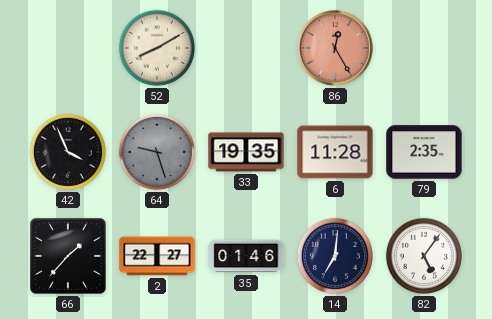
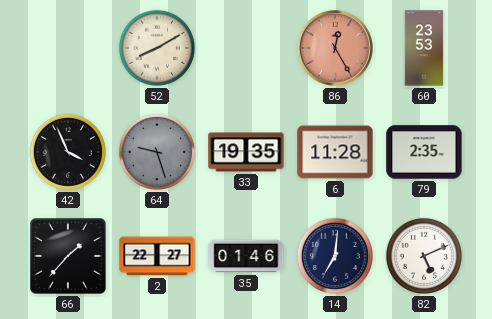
60: none -> 23:53 (424, 48)
82: 5:06 -> 5:11 (424, 256)
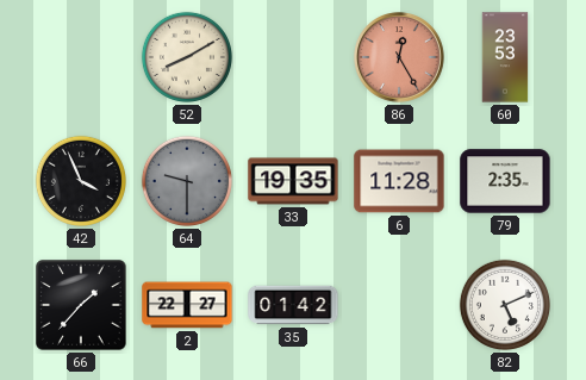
64: 9:27 -> 9:30 (187, 181)
35: 01:46 -> 01:42 (293, 305)
14: 7:01 -> none (335, 256)
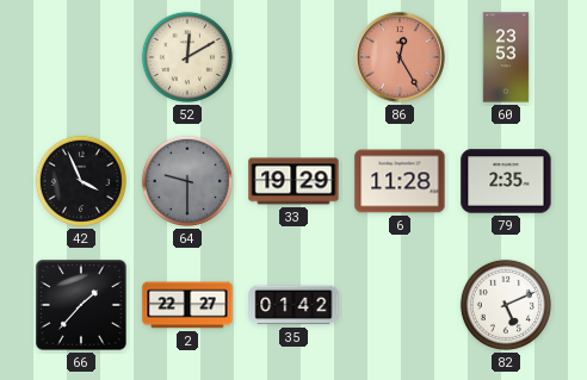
52: 8:10 -> 12:10 (187, 57)
33: 19:35 -> 19:29 (293, 181)
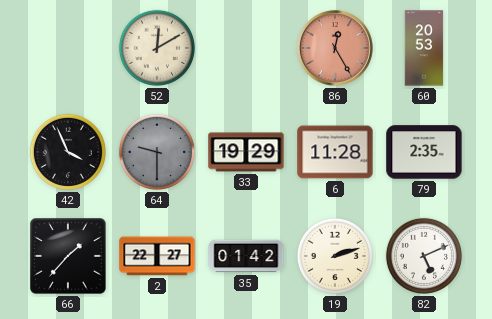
60: 23:53 -> 20:53 (424, 48)
19: none -> 2:12 (335, 256)
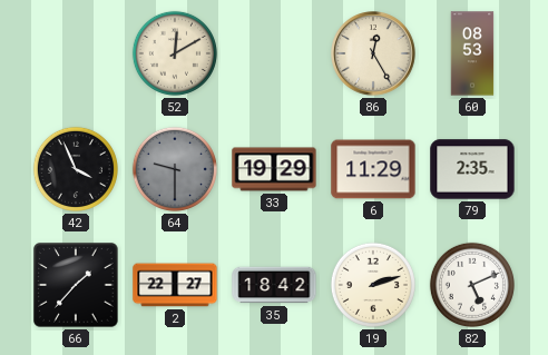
86 dial: salmon -> cream (373, 53)
60: 20:53 -> 08:53 (472, 53)
6: 11:28 -> 11:29 (373, 169)
35: 01:42 -> 18:42 (274, 285)
